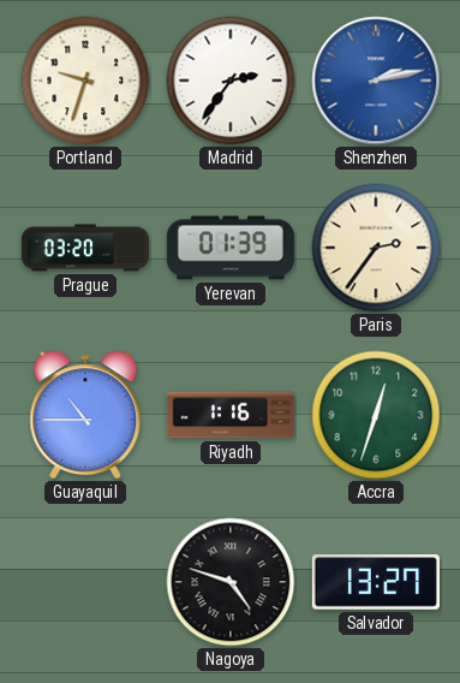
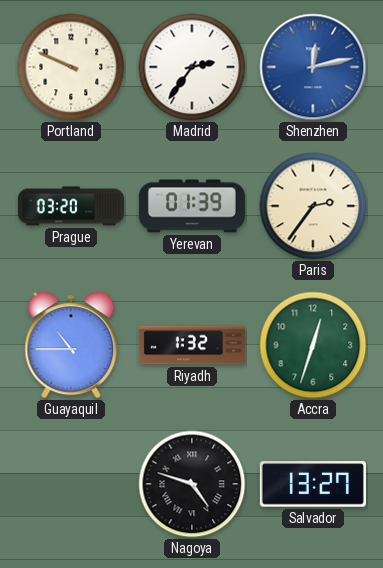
Portland: 9:33 -> 9:49 (71, 67)
Shenzhen: 2:13 -> 12:13 (313, 67)
Riyadh: 1:16 -> 1:32 (192, 345)
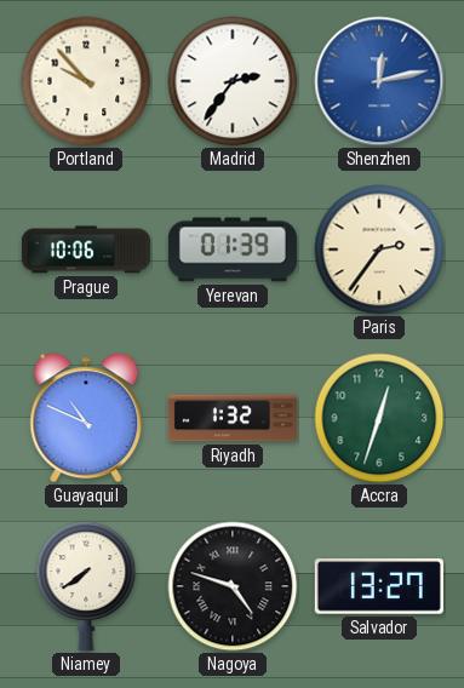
Portland: 9:49 -> 9:53 (86, 81)
Prague: 03:20 -> 10:06 (86, 250)
Guayaquil: 10:45 -> 10:49 (86, 418)
Niamey: none -> 7:39 (86, 586)
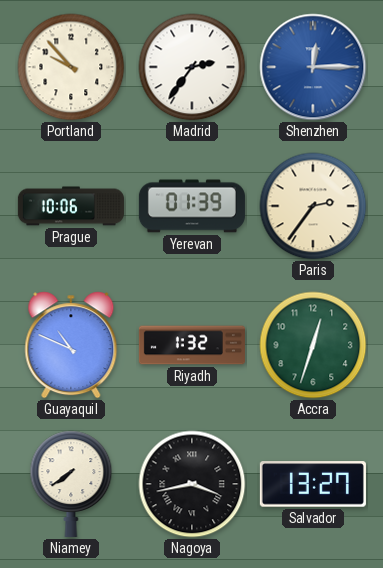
Shenzhen: 12:13 -> 12:15 (313, 67)
Nagoya: 4:48 -> 3:43 (192, 484)
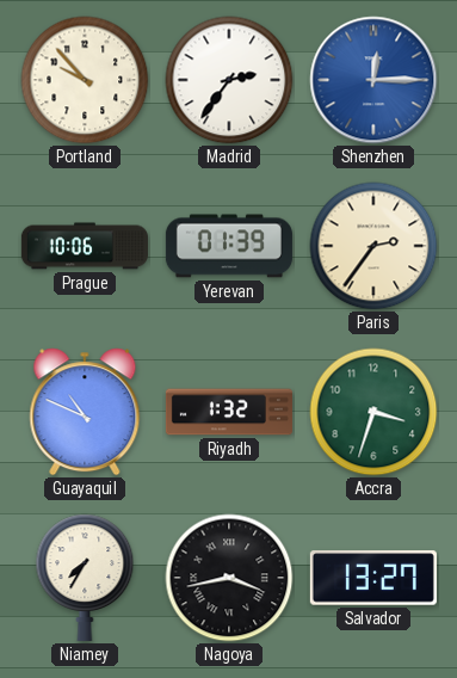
Accra: 12:33 -> 3:33 (373, 412)
Niamey: 7:39 -> 7:35 (85, 578)
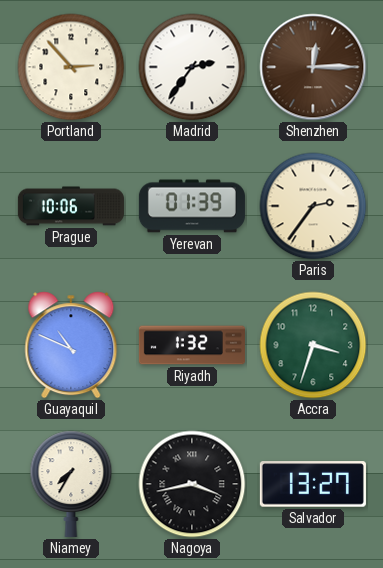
Portland: 9:53 -> 2:53 (71, 67)
Shenzhen dial: blue -> brown (313, 67)
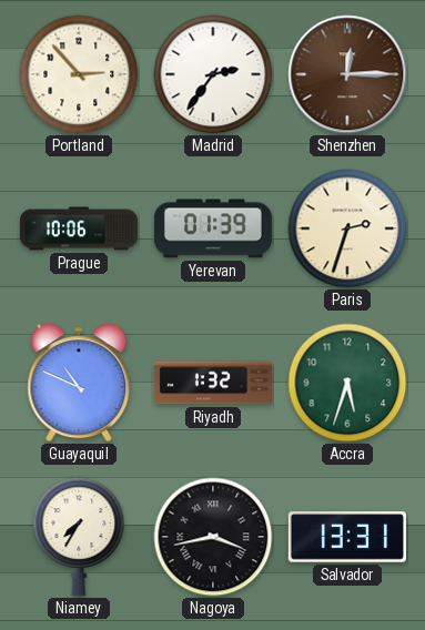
Paris: 2:36 -> 2:33 (347, 228)
Accra: 3:33 -> 5:33 (347, 383)
Salvador: 13:27 -> 13:31 (347, 537)
